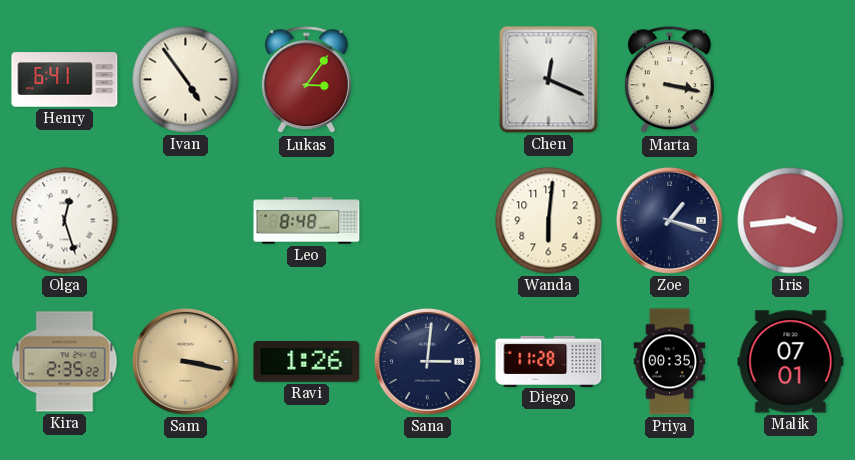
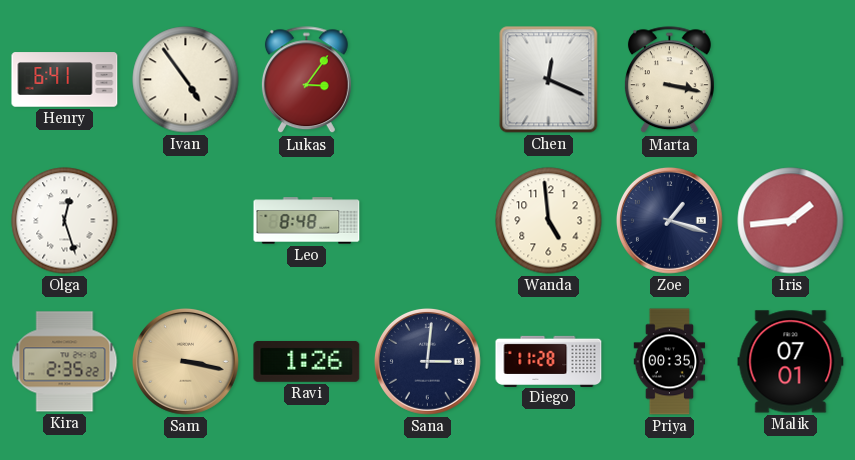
Wanda: 6:01 -> 4:59 (549, 221)
Iris: 3:44 -> 1:44 (791, 221)
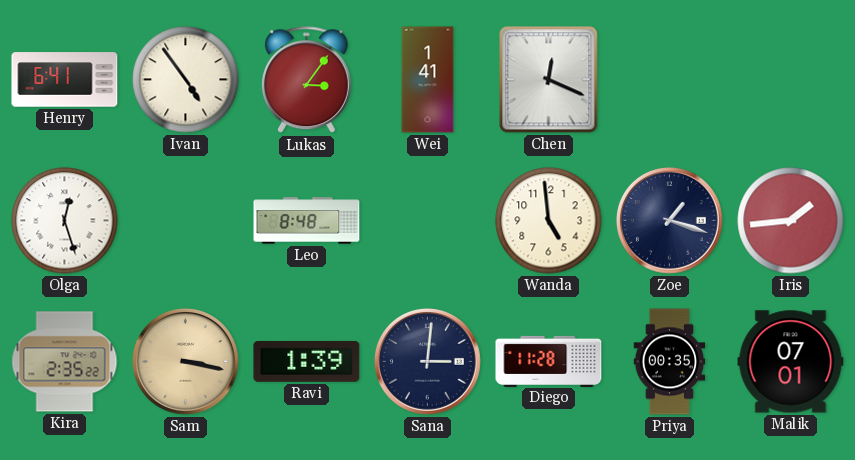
Wei: none -> 1:41 (428, 80)
Marta: 3:17 -> none (669, 80)
Ravi: 1:26 -> 1:39 (307, 361)
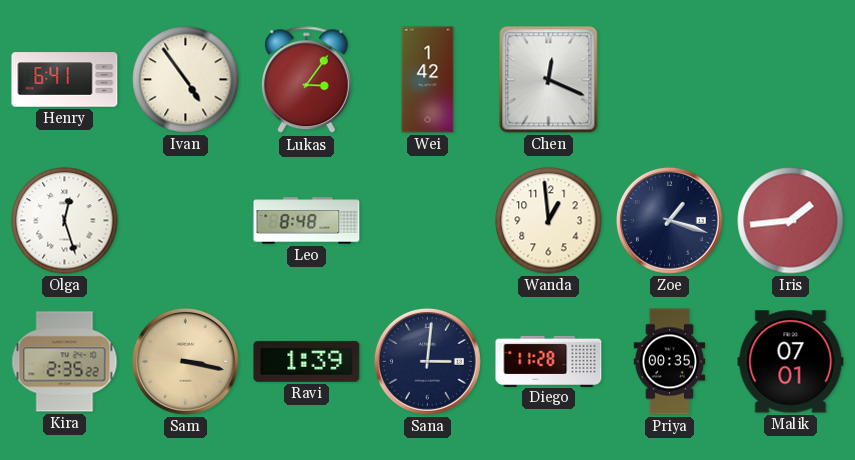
Wei: 1:41 -> 1:42 (428, 80)
Wanda: 4:59 -> 12:59 (549, 221)
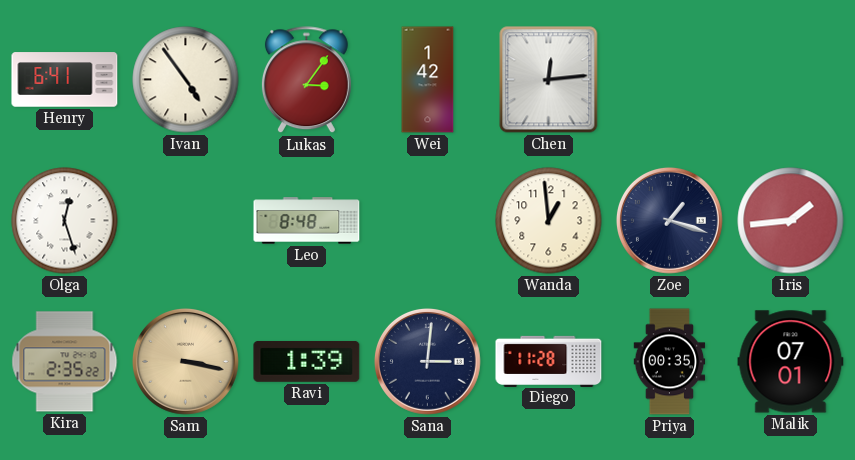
Chen: 12:19 -> 12:14 (549, 80)
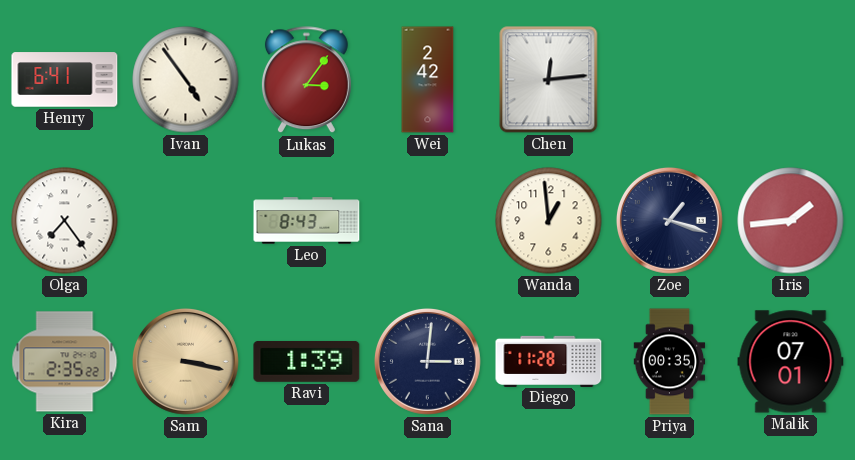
Wei: 1:42 -> 2:42 (428, 80)
Olga: 12:27 -> 7:24 (65, 221)
Leo: 8:48 -> 8:43 (307, 221)
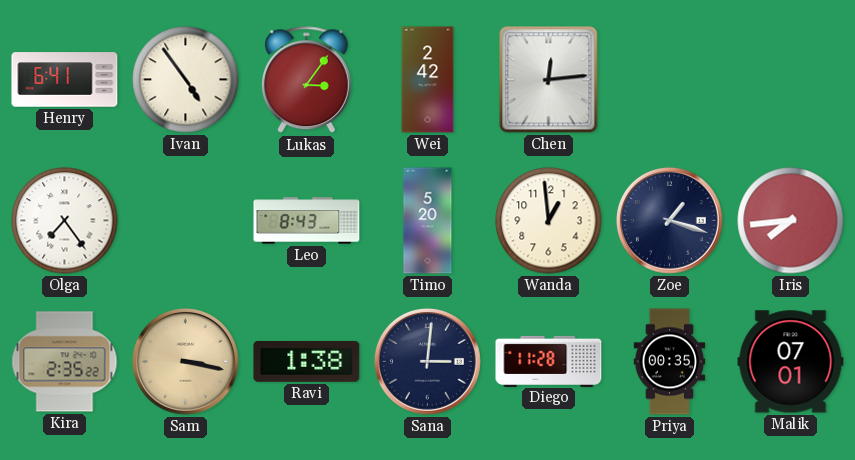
Timo: none -> 5:20 (428, 221)
Iris: 1:44 -> 7:44 (791, 221)
Ravi: 1:39 -> 1:38 (307, 361)
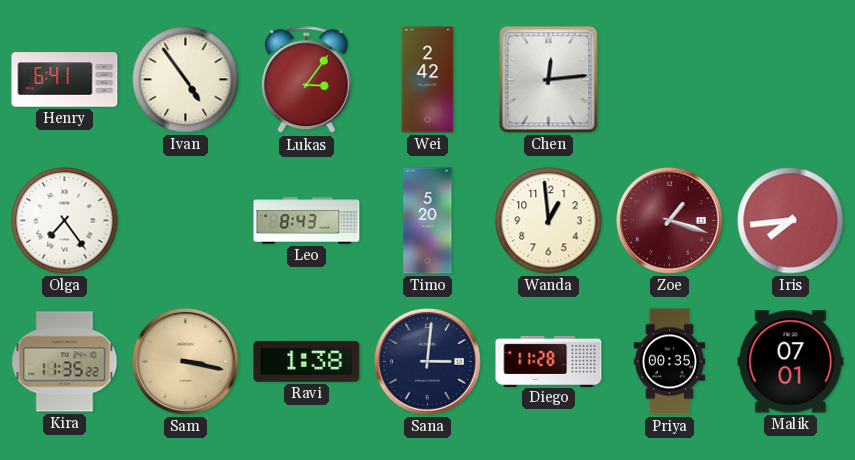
Zoe dial: navy -> burgundy (669, 220)
Kira: 2:35 -> 11:35 (65, 362)
